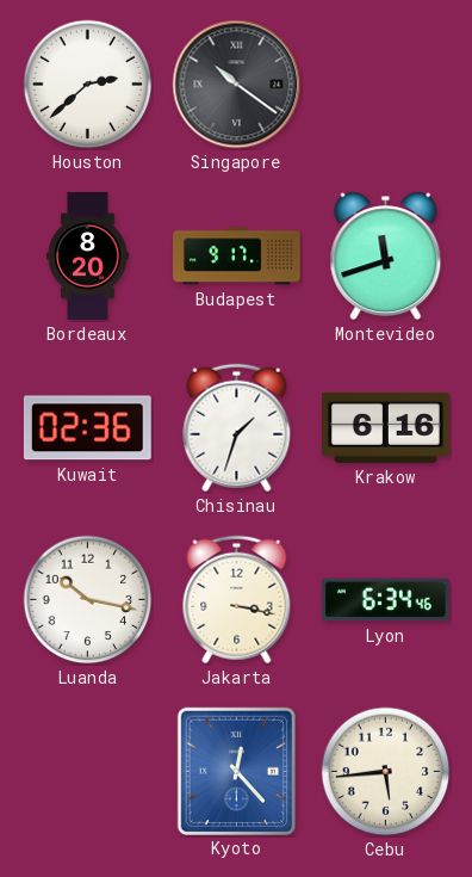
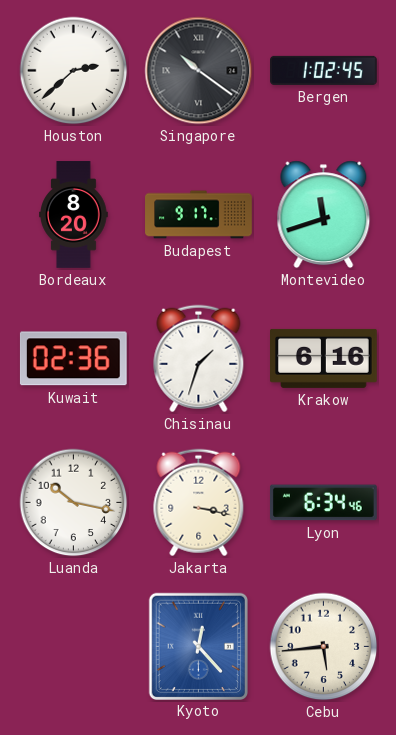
Bergen: none -> 1:02 (324, 70)
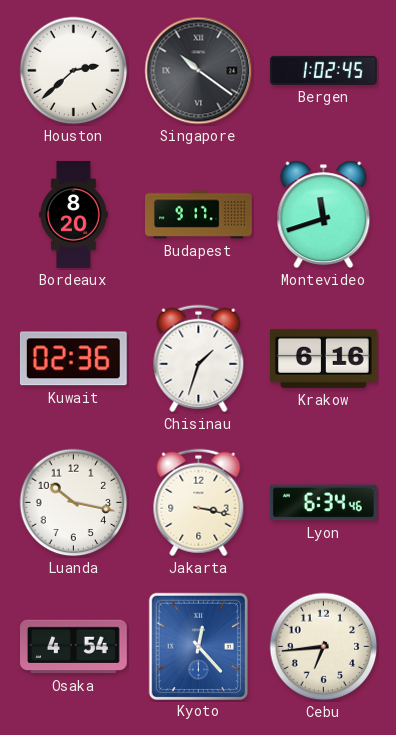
Osaka: none -> 4:54 (74, 647)
Cebu: 5:44 -> 6:44 (324, 647)
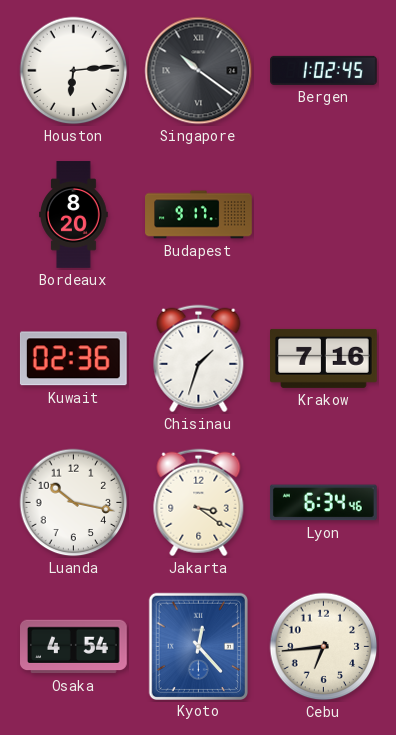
Houston: 2:38 -> 6:14 (74, 71)
Montevideo: 11:42 -> none (324, 215)
Krakow: 6:16 -> 7:16 (324, 358)
Jakarta: 3:17 -> 3:21 (199, 503)
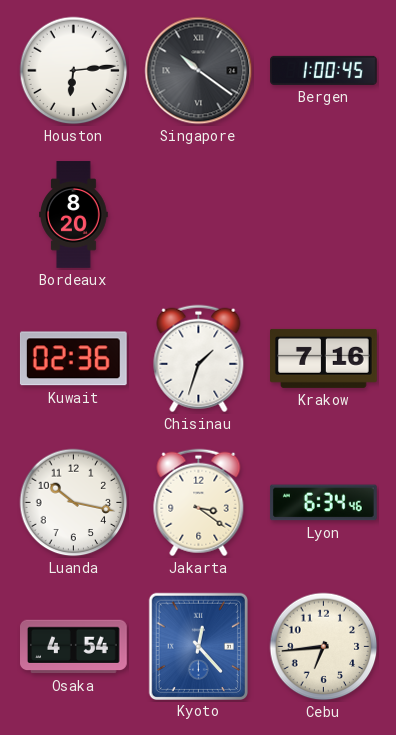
Bergen: 1:02 -> 1:00 (324, 70)
Budapest: 9:17 -> none (199, 215)
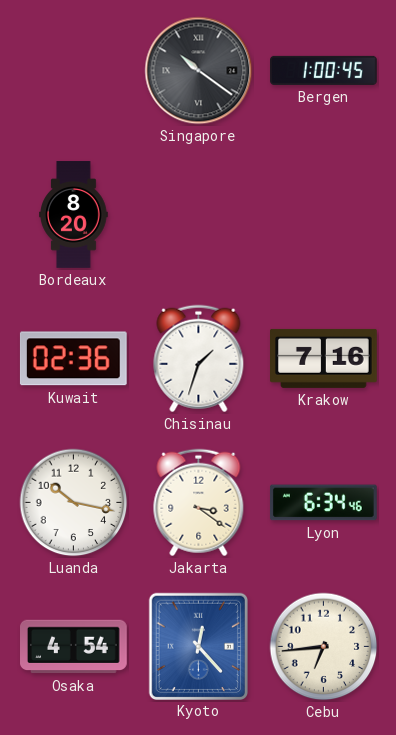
Houston: 6:14 -> none (74, 71)
